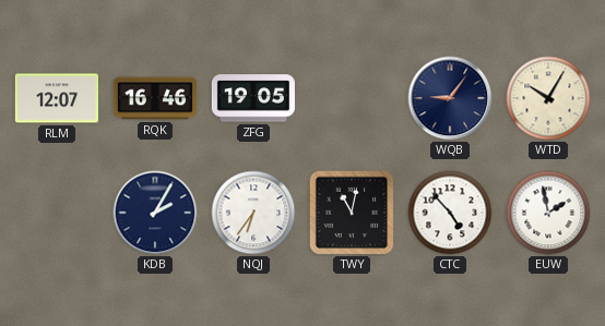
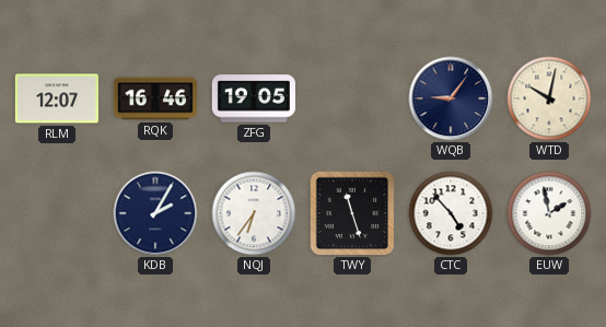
WTD: 10:05 -> 10:02 (549, 98)
TWY: 11:02 -> 11:27 (352, 213)
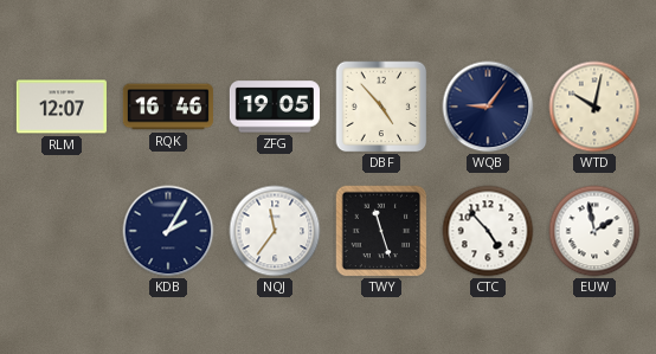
DBF: none -> 4:53 (381, 107)
NQJ: 6:36 -> 11:36 (275, 231)
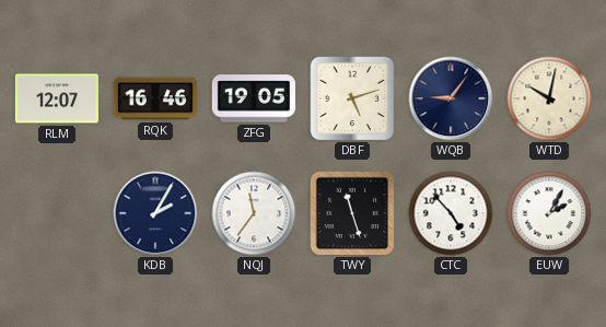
DBF: 4:53 -> 5:12 (352, 98)
EUW: 1:58 -> 2:05 (549, 213)
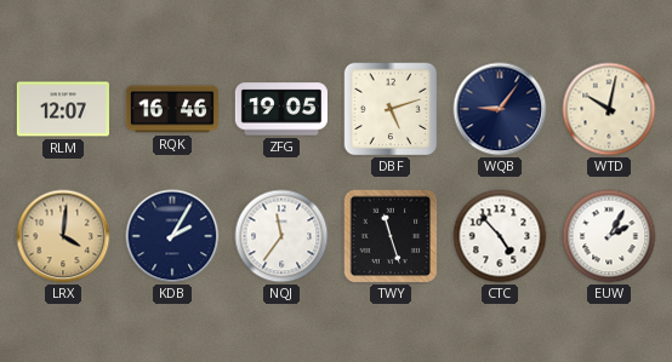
LRX: none -> 4:01 (63, 236)
